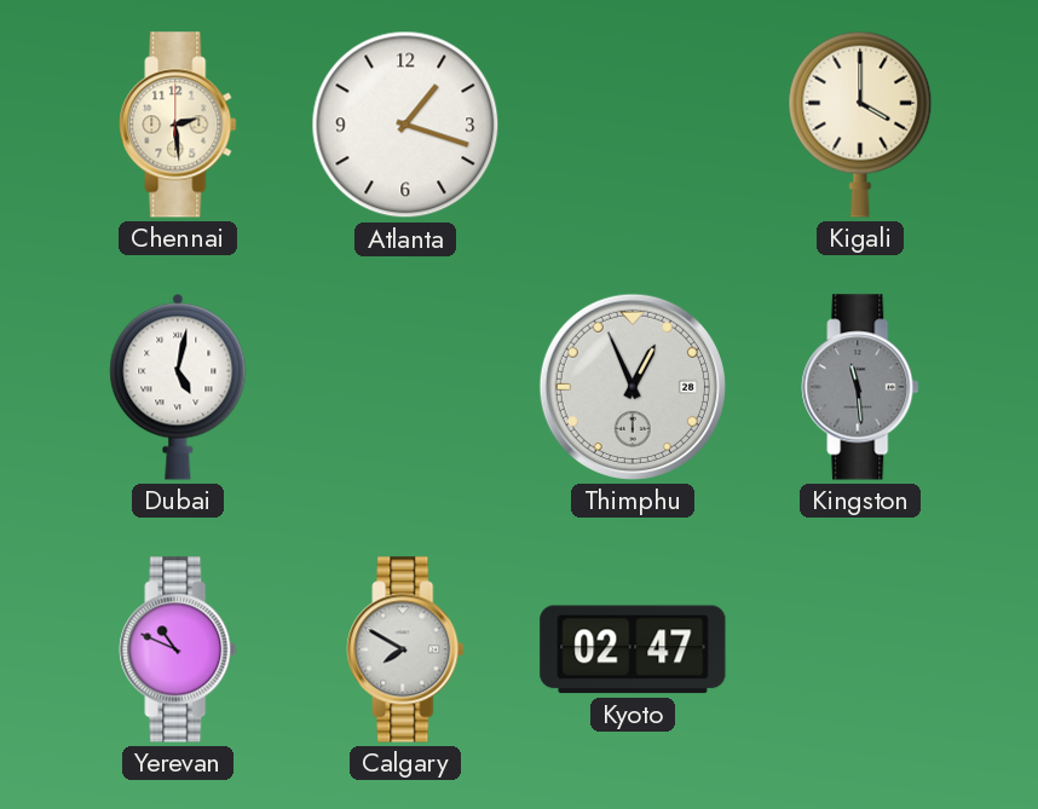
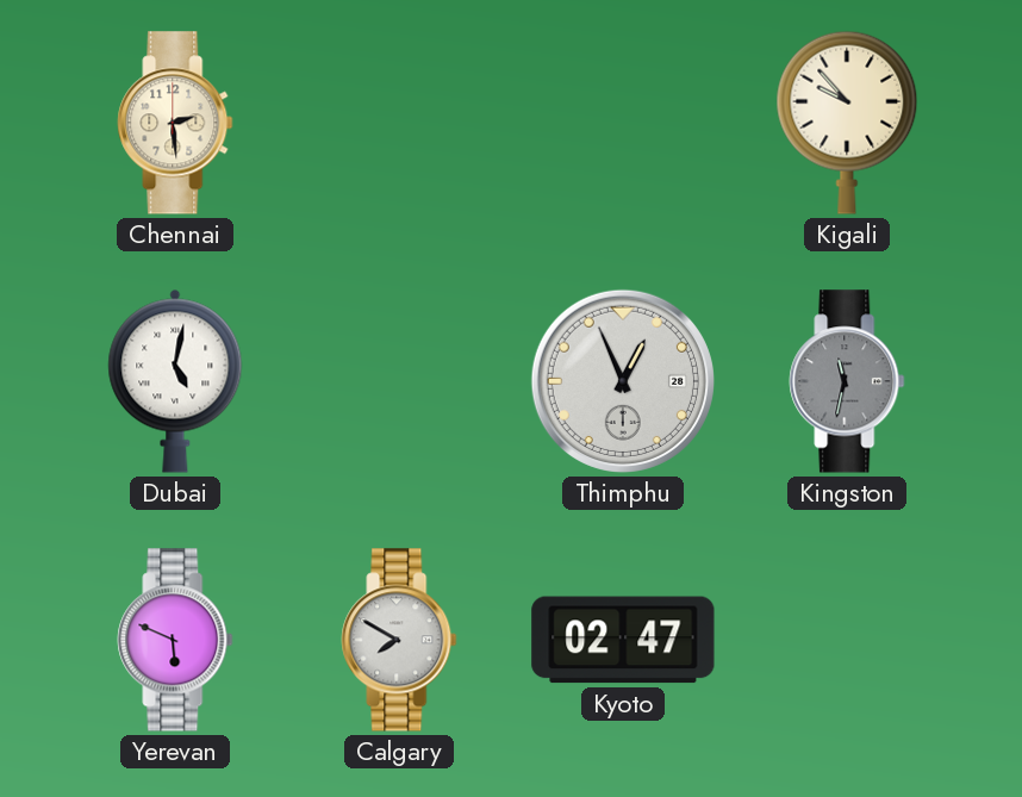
Atlanta: 1:18 -> none (405, 125)
Kigali: 4:00 -> 9:53 (847, 123)
Kingston: 11:29 -> 11:32 (847, 381)
Yerevan: 10:49 -> 5:49 (175, 640)
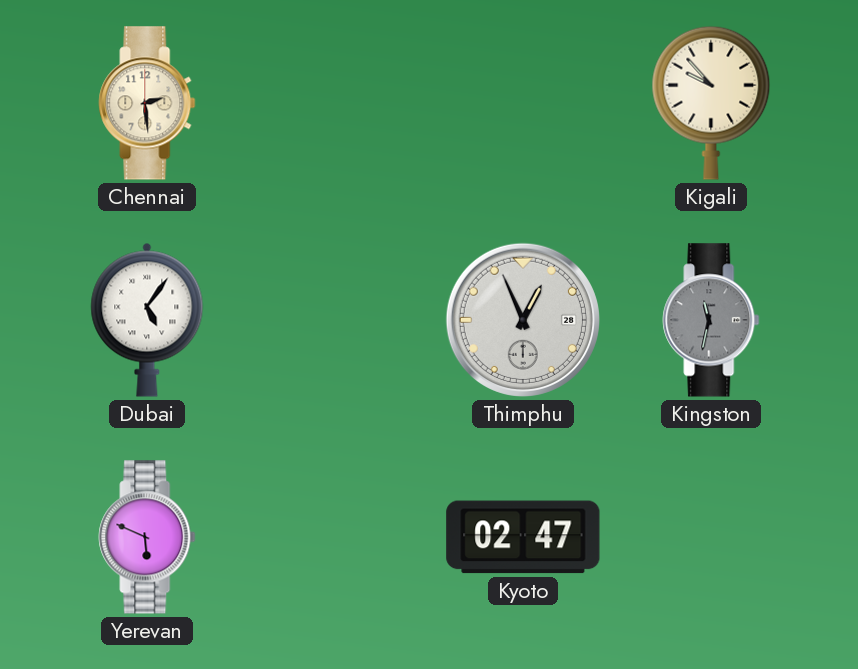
Dubai: 5:02 -> 5:06 (147, 320)
Calgary: 7:50 -> none (399, 640)
